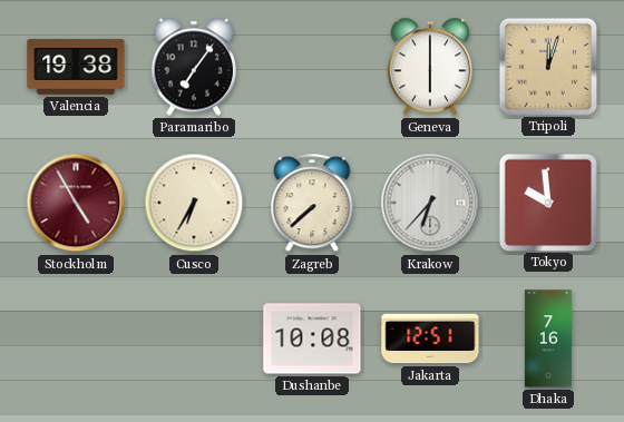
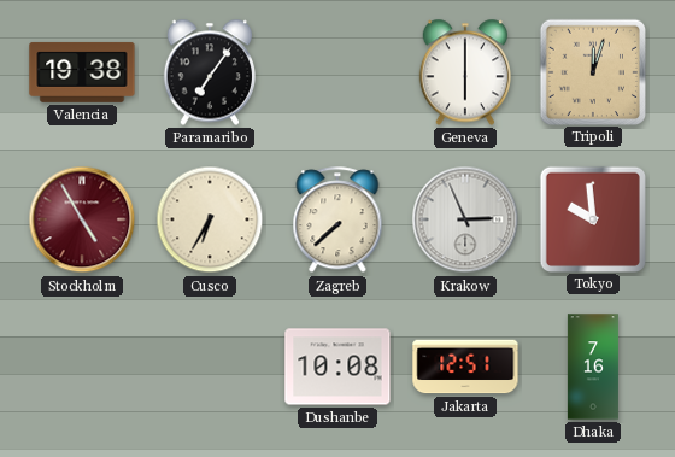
Krakow: 6:37 -> 2:56 (465, 219)
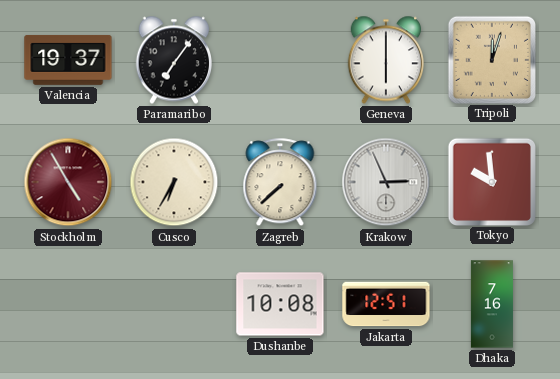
Valencia: 19:38 -> 19:37 (68, 60)
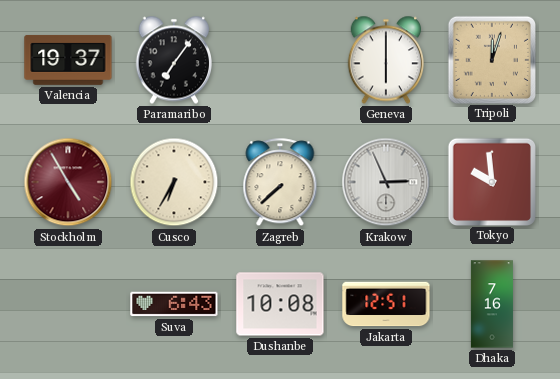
Suva: none -> 6:43 (174, 304)
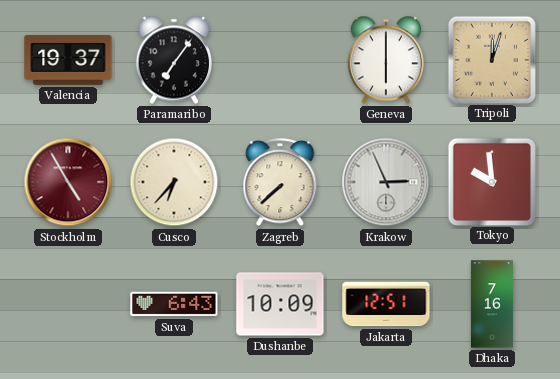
Cusco: 6:35 -> 6:37 (174, 182)
Dushanbe: 10:08 -> 10:09 (280, 304)
